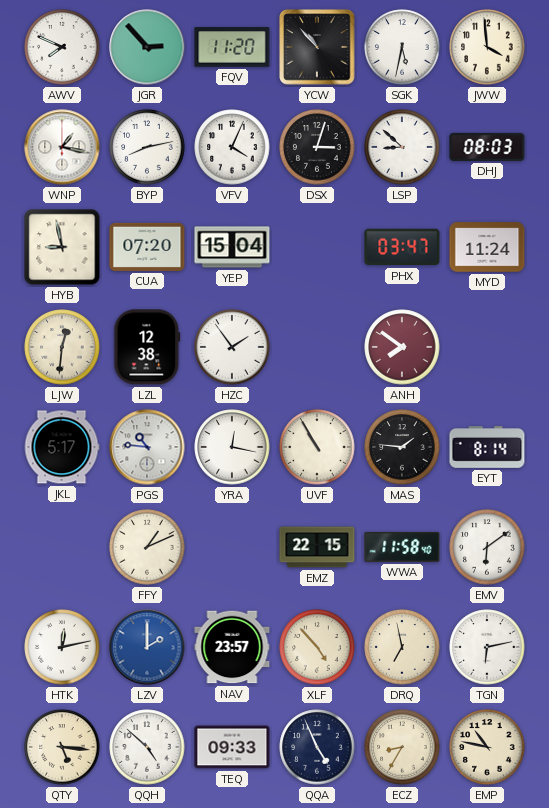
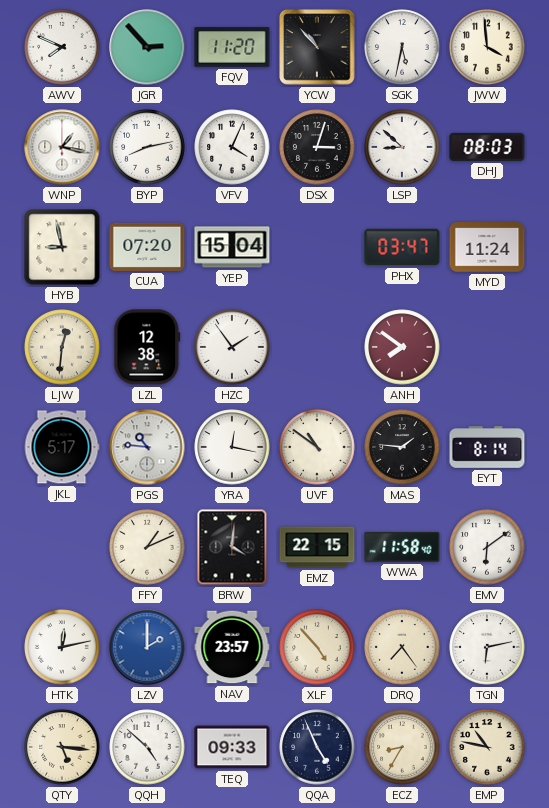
UVF: 10:55 -> 10:51 (317, 447)
BRW: none -> 4:01 (232, 547)
DRQ: 6:58 -> 7:24 (402, 647)
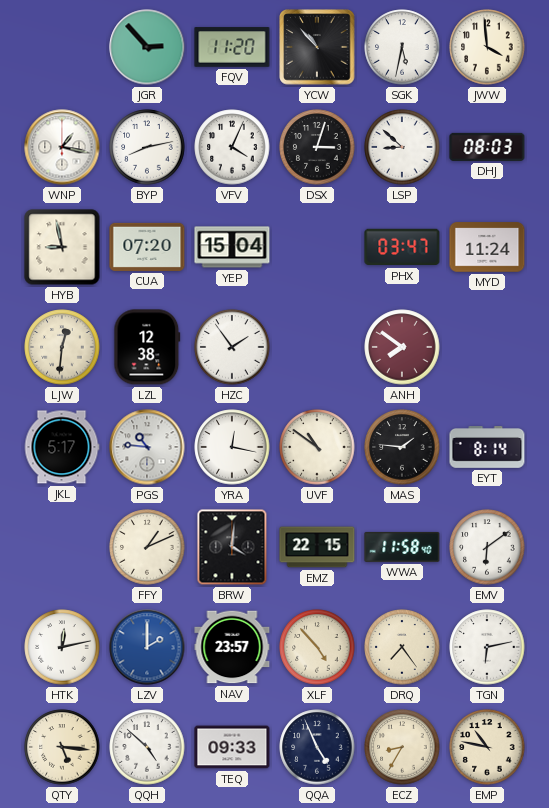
AWV: 7:49 -> none (62, 47)
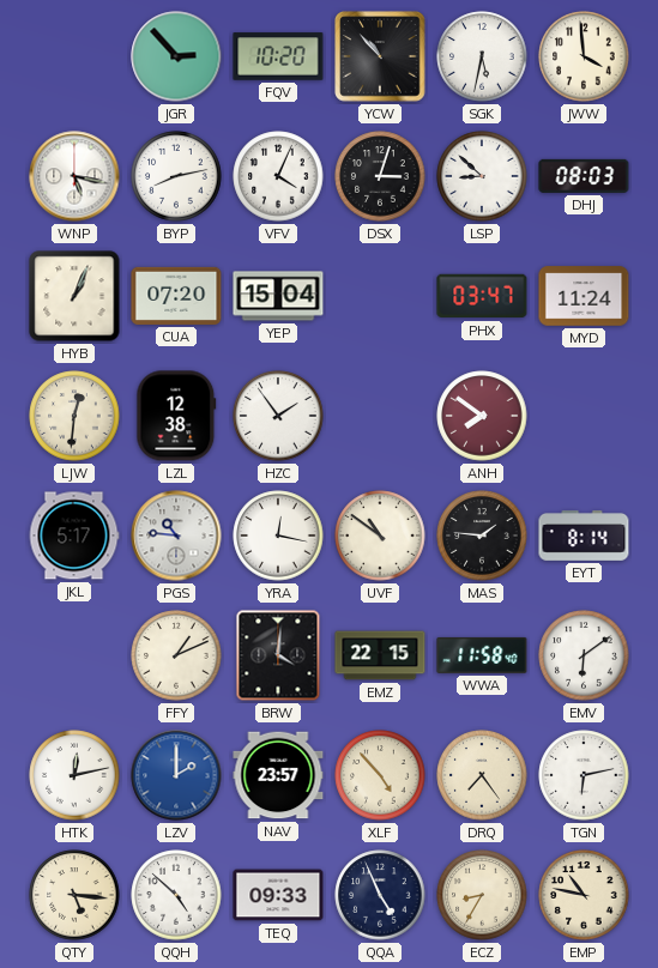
FQV: 11:20 -> 10:20 (278, 56)
WNP: 1:17 -> 5:17 (74, 176)
HYB: 8:58 -> 1:04 (74, 296)
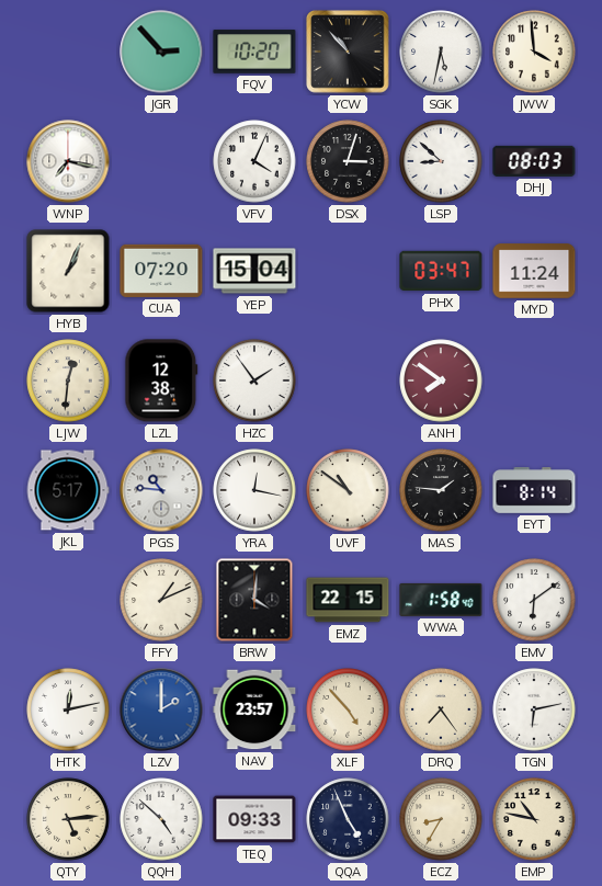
WNP: 5:17 -> 7:17 (68, 161)
BYP: 8:13 -> none (176, 176)
WWA: 11:58 -> 1:58 (441, 600)
QTY: 5:16 -> 5:14 (68, 819)
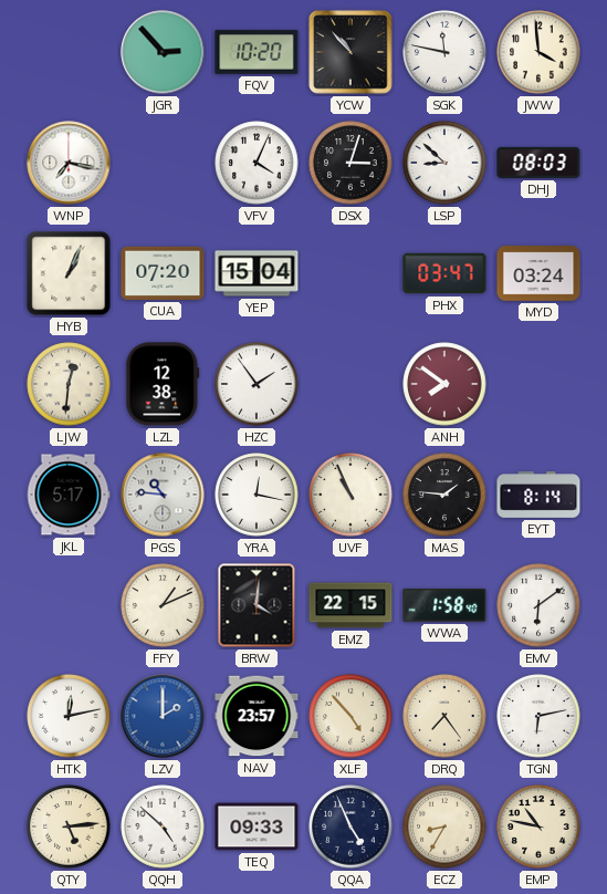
SGK: 5:32 -> 11:47 (444, 52)
MYD: 11:24 -> 03:24 (538, 273)
UVF: 10:51 -> 10:56 (350, 495)
